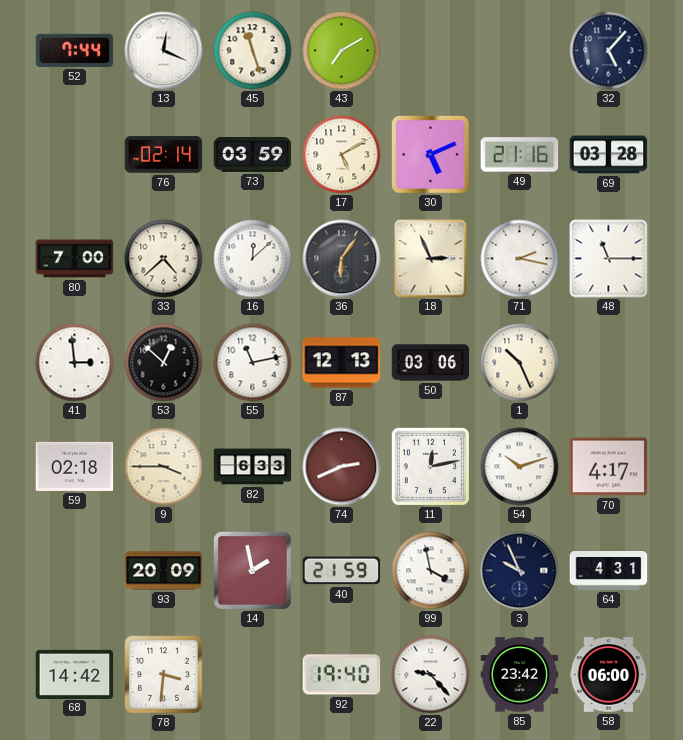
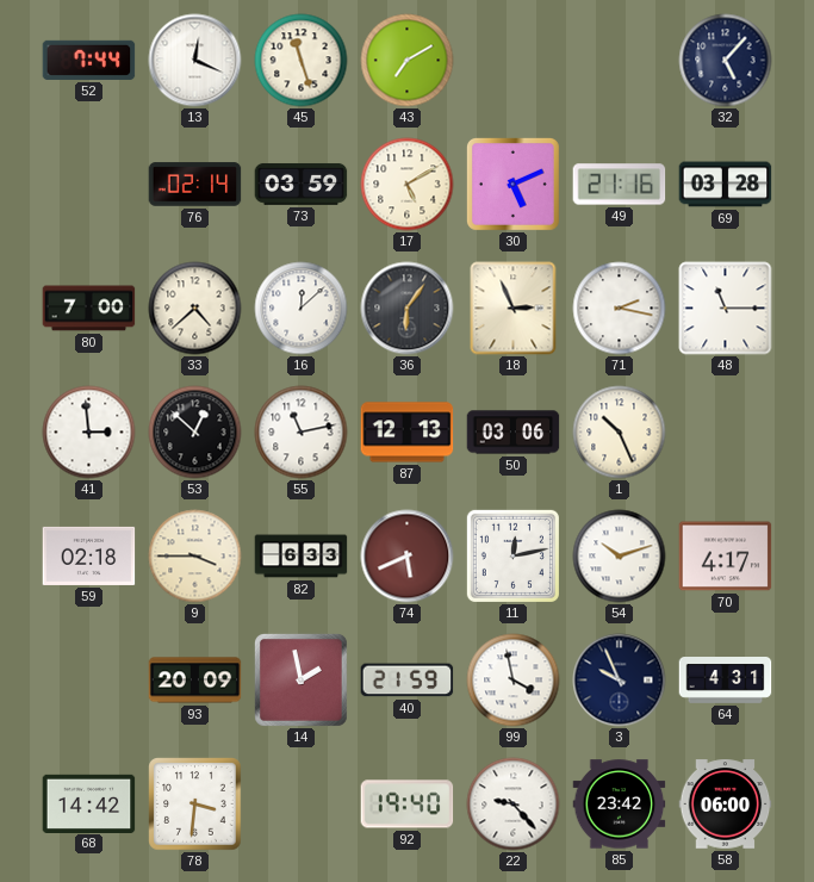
74: 2:41 -> 5:41 (408, 557)
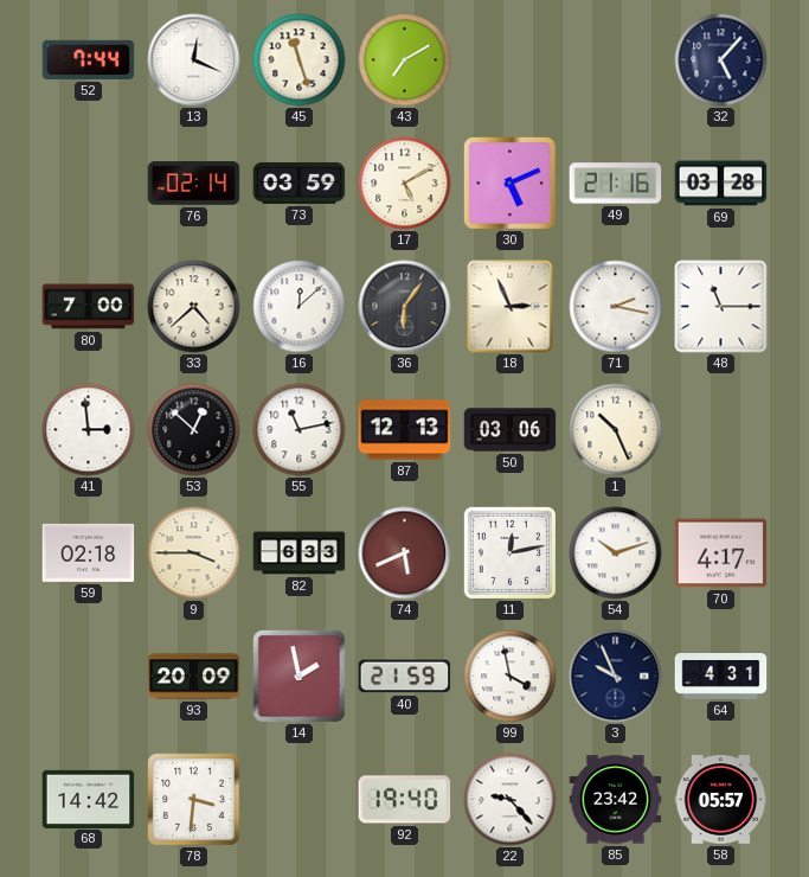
58: 06:00 -> 05:57 (721, 800)
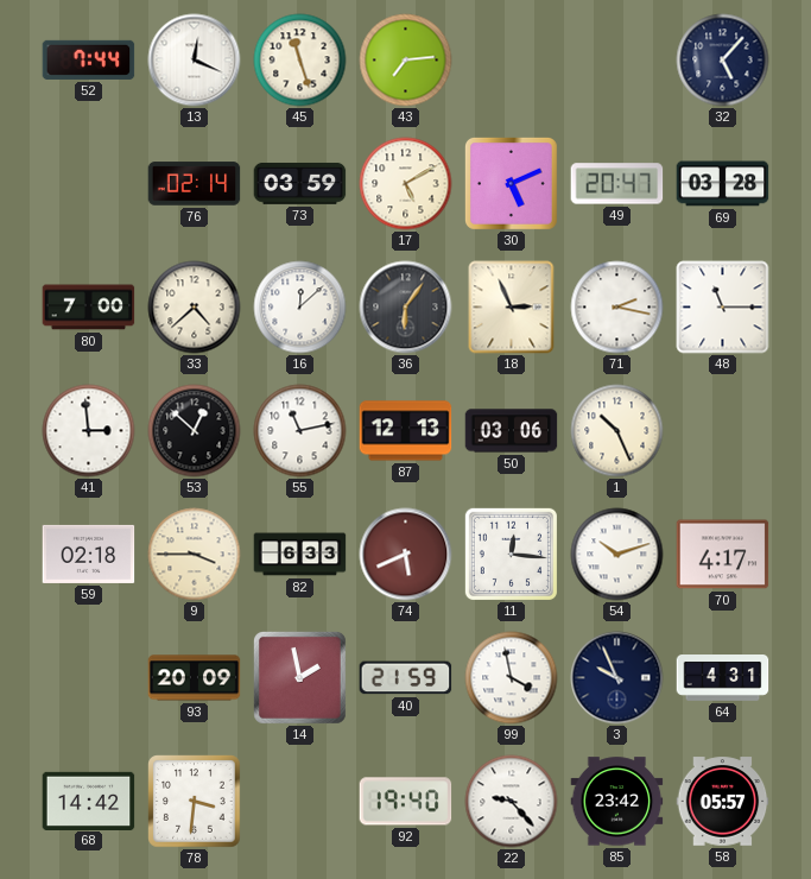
43: 7:10 -> 7:14 (406, 61)
49: 21:16 -> 20:47 (617, 184)
11: 12:13 -> 12:16 (511, 554)
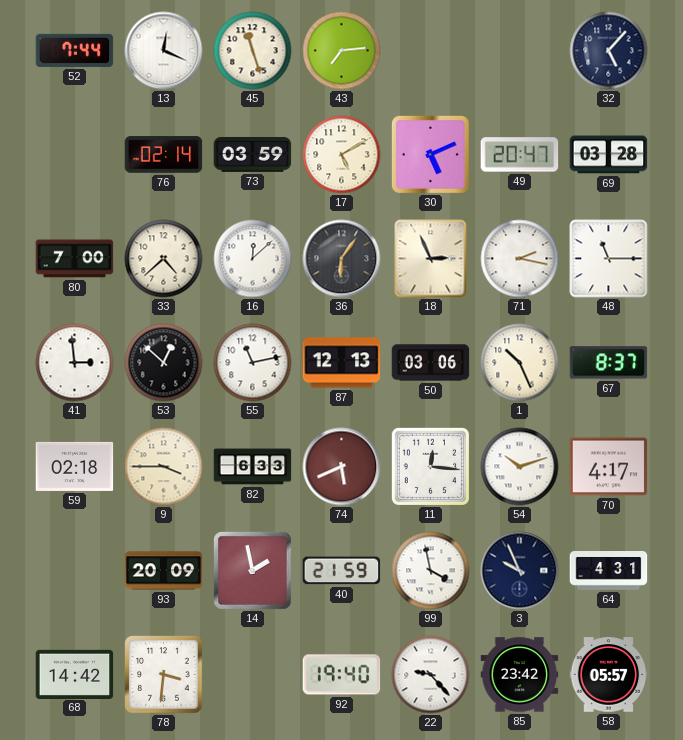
67: none -> 8:37 (609, 363)
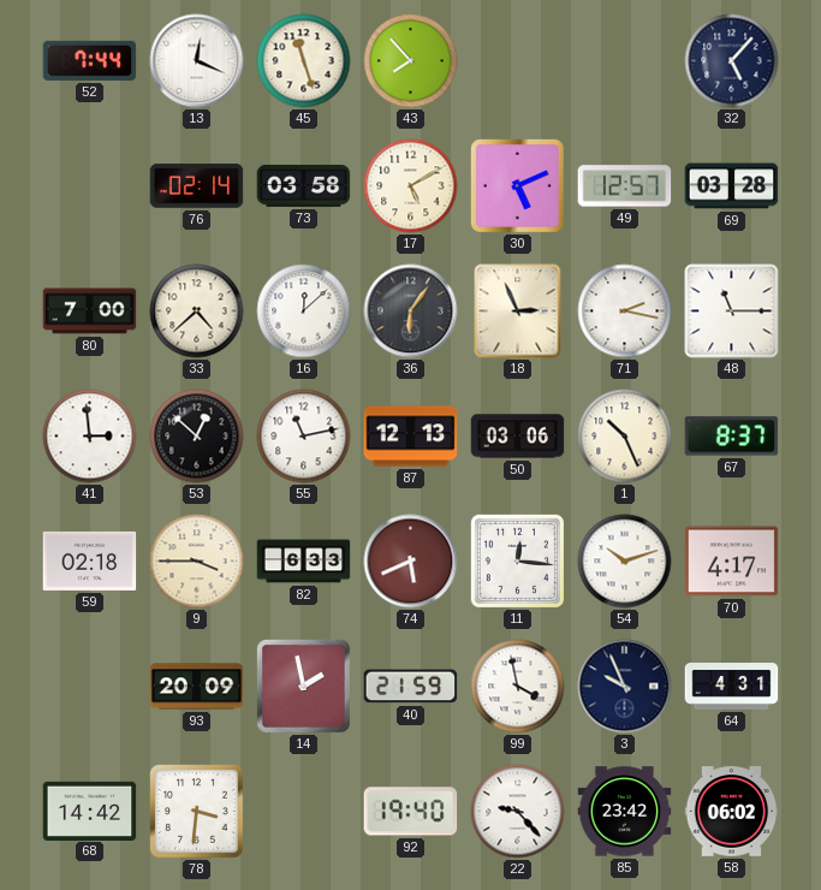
43: 7:14 -> 7:53 (411, 61)
73: 03:59 -> 03:58 (304, 185)
49: 20:47 -> 12:57 (625, 186)
58: 05:57 -> 06:02 (732, 812)
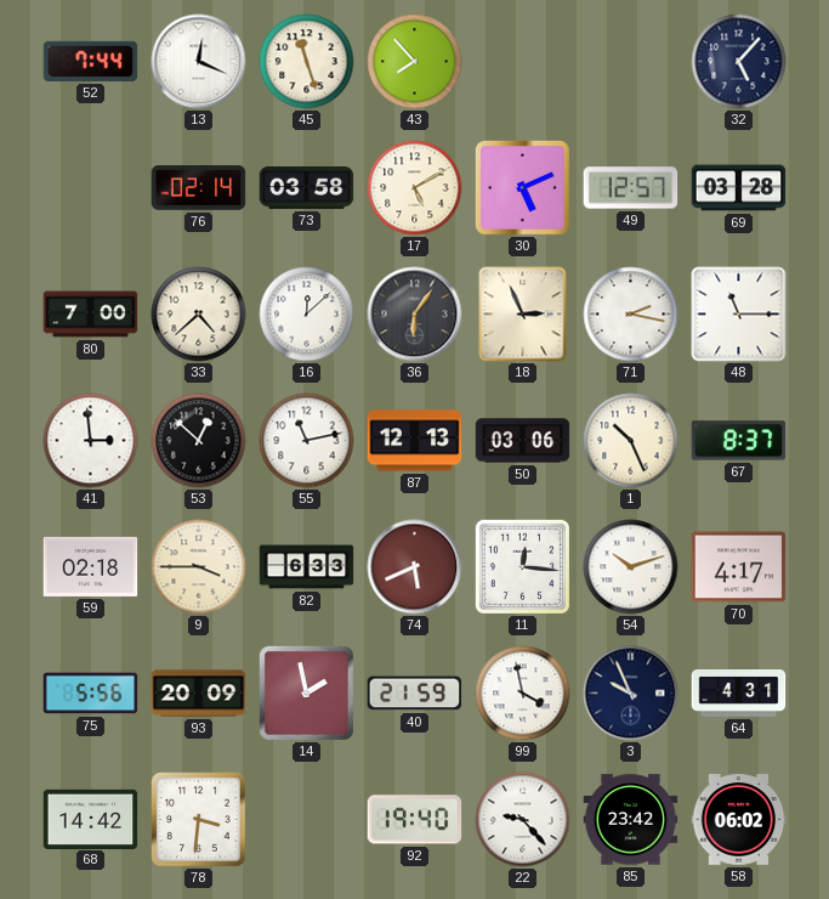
75: none -> 5:56 (91, 694)
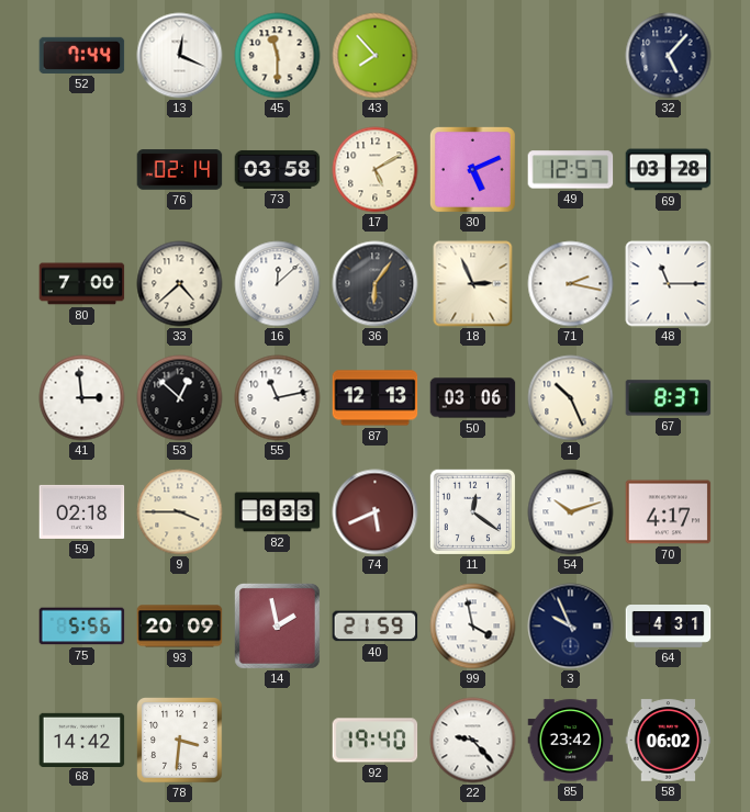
45: 11:27 -> 11:30 (278, 56)
11: 12:16 -> 12:21 (472, 511)
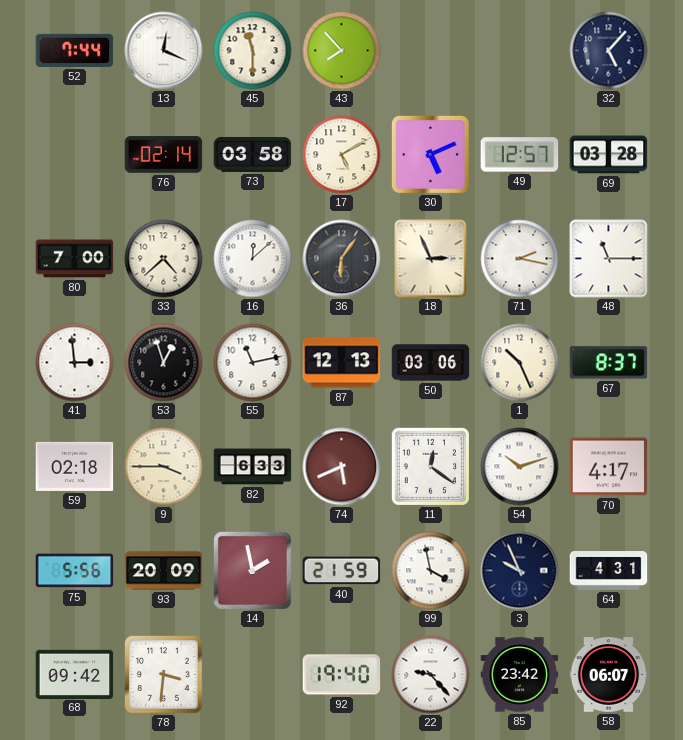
53: 12:52 -> 12:57 (164, 363)
68: 14:42 -> 09:42 (75, 674)
58: 06:02 -> 06:07 (609, 675)
